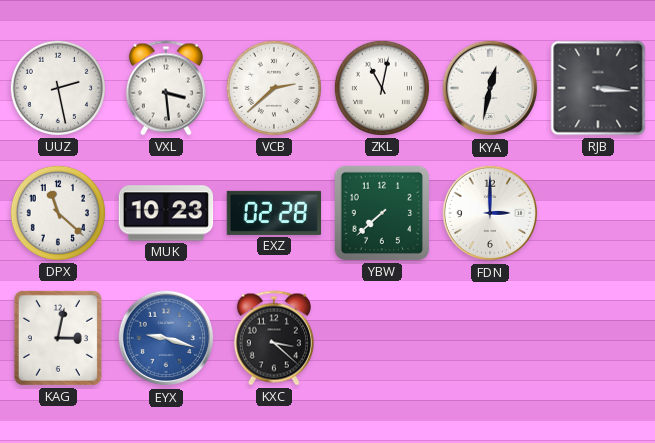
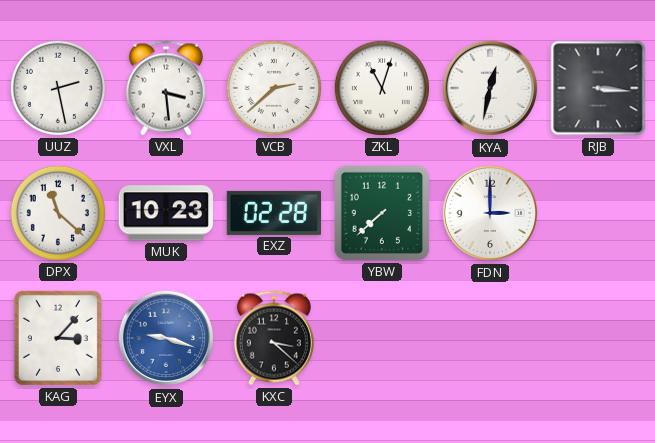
ZKL: 11:02 -> 11:03 (382, 88)
KAG: 3:02 -> 3:07 (58, 338)
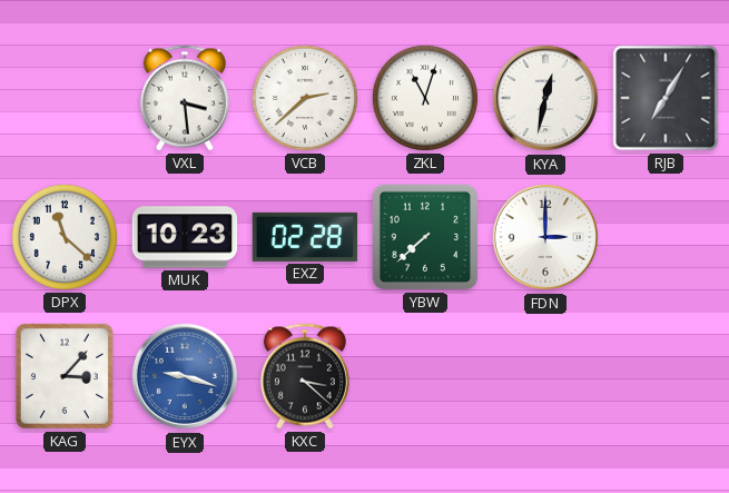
UUZ: 2:28 -> none (58, 88)
RJB: 3:16 -> 7:05 (666, 98)
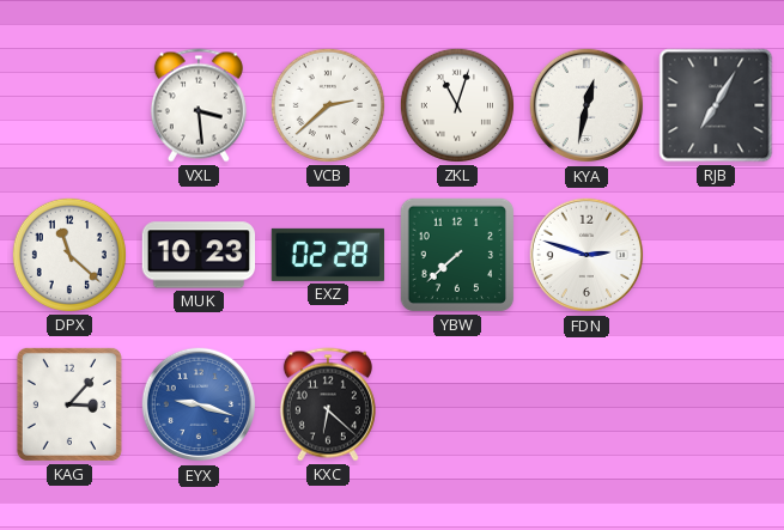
FDN: 3:00 -> 2:48 (587, 255)
KXC: 3:22 -> 6:22 (328, 404)
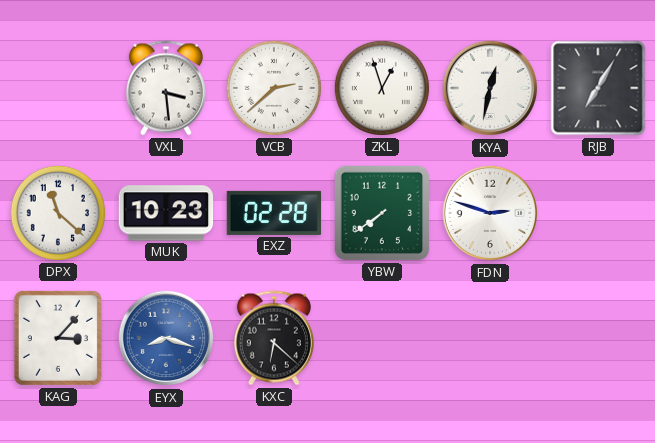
ZKL: 11:03 -> 12:57 (382, 88)
YBW: 7:38 -> 7:39 (382, 213)
EYX: 9:18 -> 8:18 (166, 338)
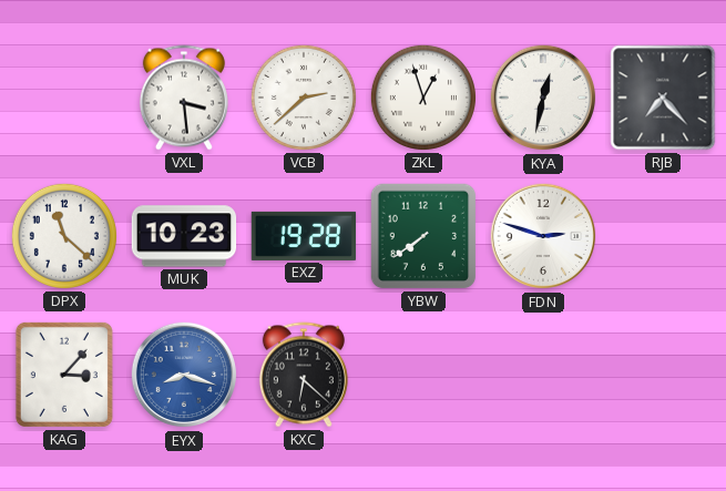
RJB: 7:05 -> 7:23 (663, 98)
EXZ: 02:28 -> 19:28 (304, 236)
